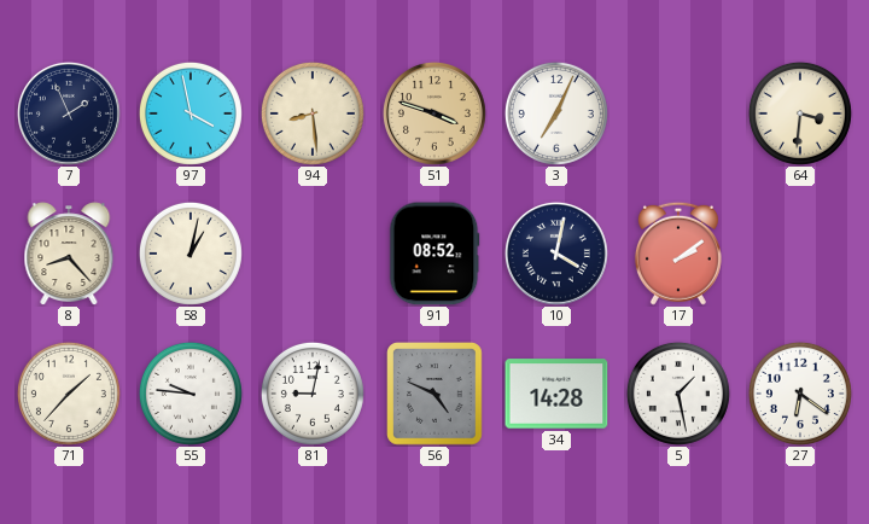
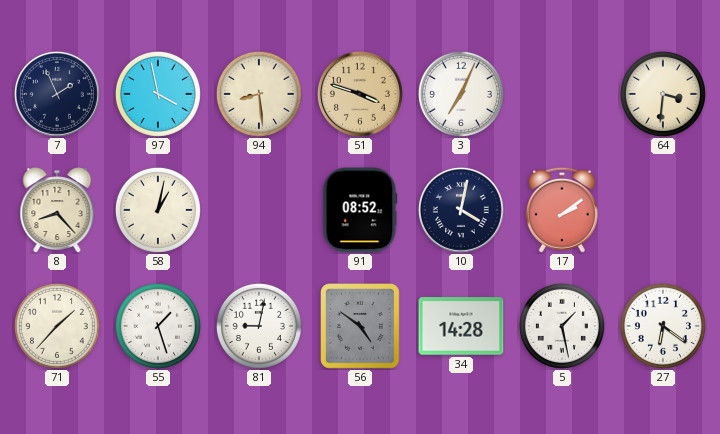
55: 9:46 -> 1:27 (158, 326)
56: 4:49 -> 4:51 (361, 327)
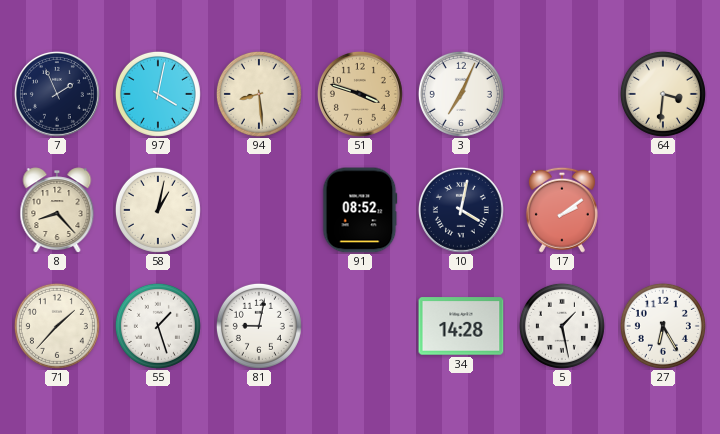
97: 3:58 -> 4:02 (158, 94)
56: 4:51 -> none (361, 327)
27: 6:21 -> 6:25 (663, 326)
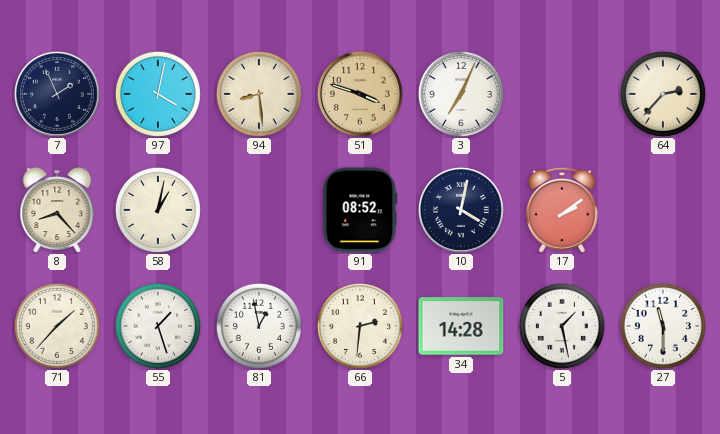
64: 3:31 -> 2:37 (663, 94)
81: 9:02 -> 12:58 (259, 326)
66: none -> 2:31 (360, 326)
27: 6:25 -> 11:30 (663, 326)
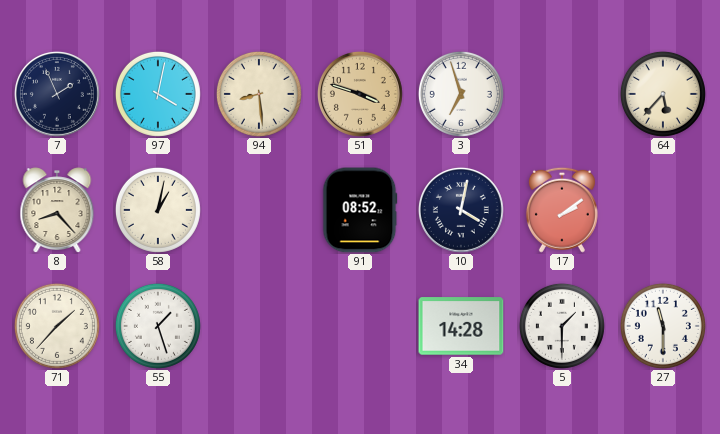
3: 7:04 -> 6:57 (461, 94)
64: 2:37 -> 5:37 (663, 94)
81: 12:58 -> none (259, 326)
66: 2:31 -> none (360, 326)
5: 1:28 -> 1:30 (562, 326)
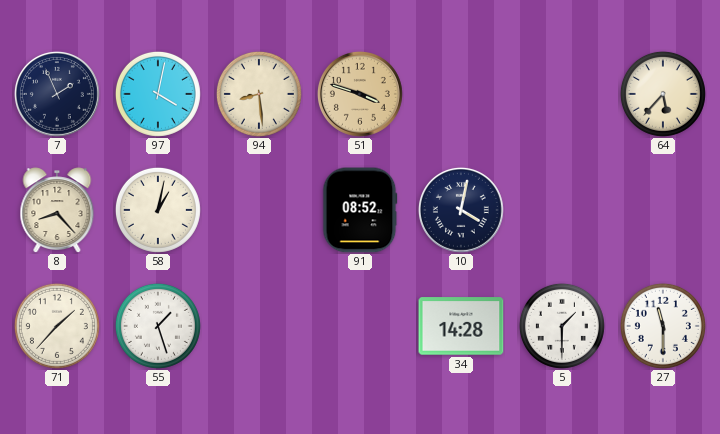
3: 6:57 -> none (461, 94)
17: 2:09 -> none (562, 210)
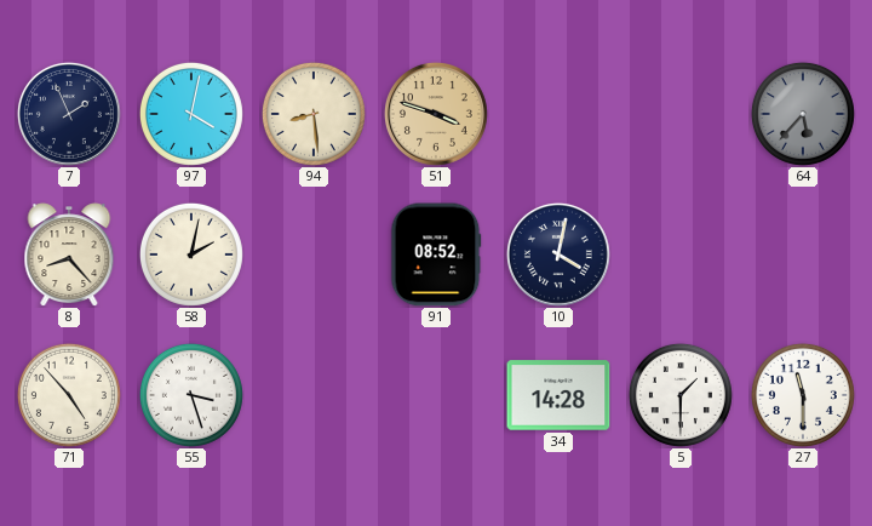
64 dial: cream -> grey (803, 114)
58: 1:02 -> 2:02 (191, 255)
71: 1:37 -> 4:53 (69, 395)
55: 1:27 -> 3:27 (191, 395)
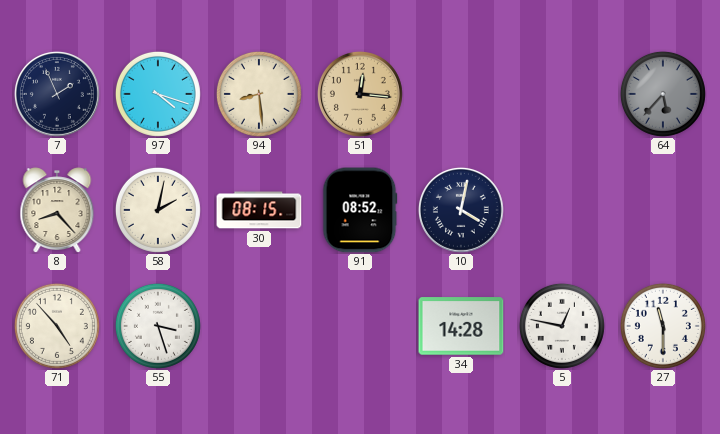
97: 4:02 -> 4:18 (158, 94)
51: 3:48 -> 12:16 (360, 94)
30: none -> 08:15 (259, 210)
5: 1:30 -> 12:47 (562, 326)
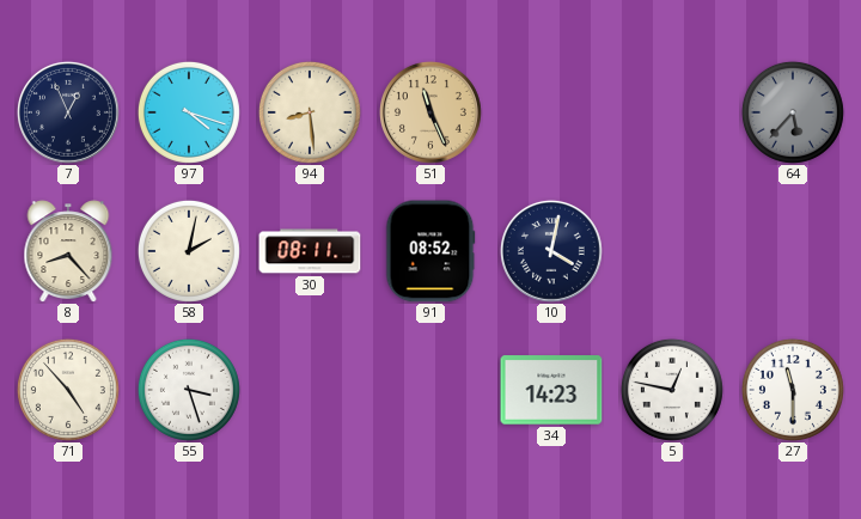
7: 1:56 -> 12:56 (68, 112)
51: 12:16 -> 11:26 (430, 112)
30: 08:15 -> 08:11 (310, 251)
34: 14:28 -> 14:23 (551, 390)
